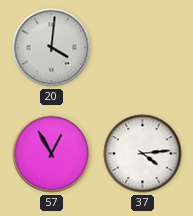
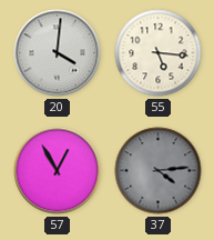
55: none -> 5:16 (159, 53)
37 dial: white -> grey (159, 171)
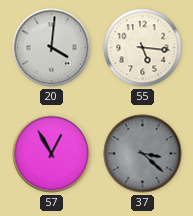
37: 4:14 -> 3:22 (143, 154)
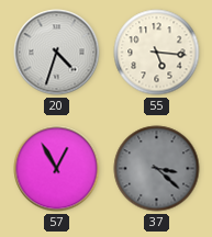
20: 4:01 -> 4:33 (57, 53)
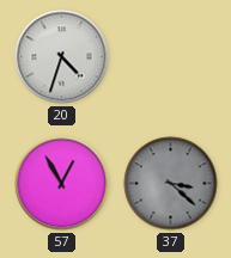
55: 5:16 -> none (157, 53)
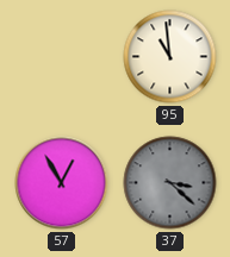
20: 4:33 -> none (62, 57)
95: none -> 10:59 (170, 57)
